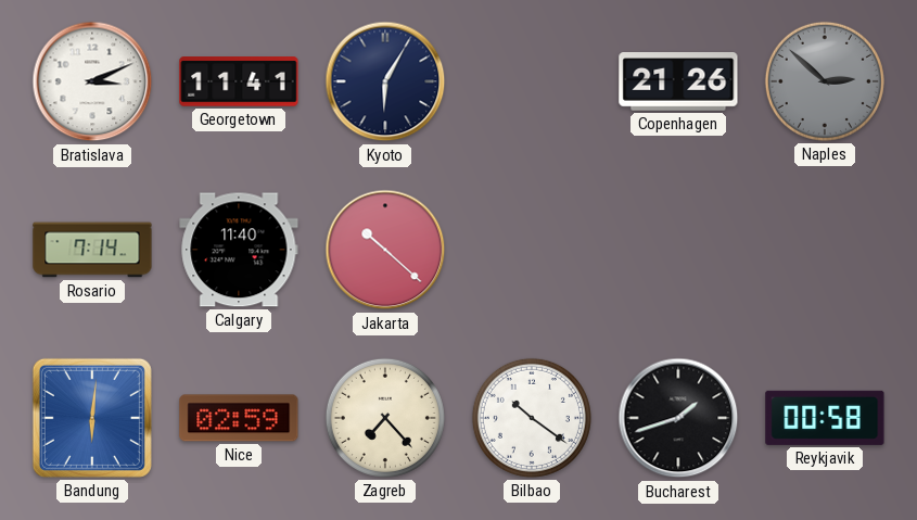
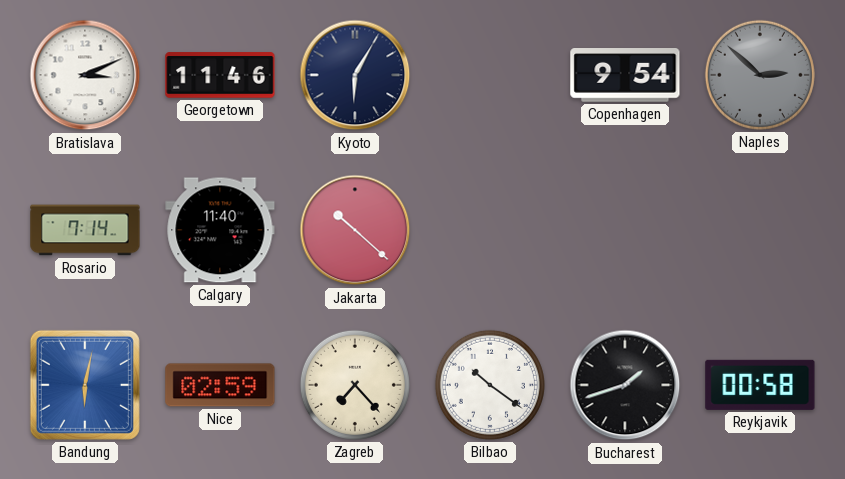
Georgetown: 11:41 -> 11:46 (220, 75)
Copenhagen: 21:26 -> 9:54 (625, 75)
Bandung: 6:01 -> 6:02 (85, 385)
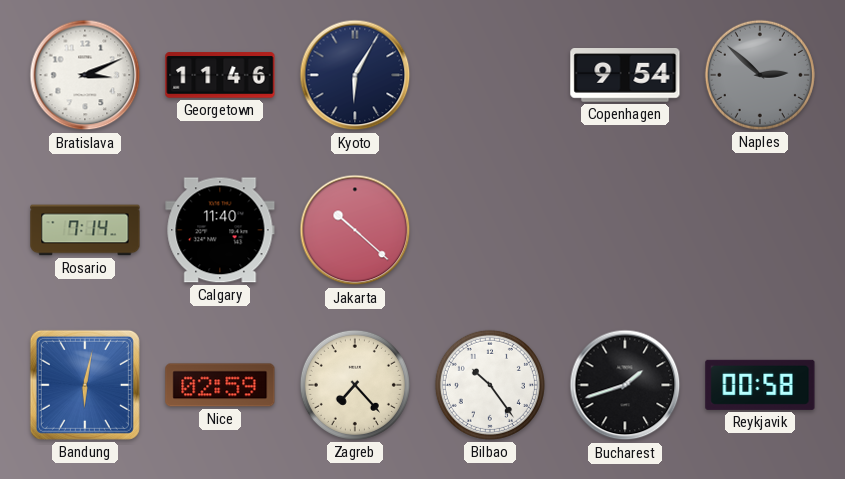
Bilbao: 10:21 -> 10:24 (490, 385)
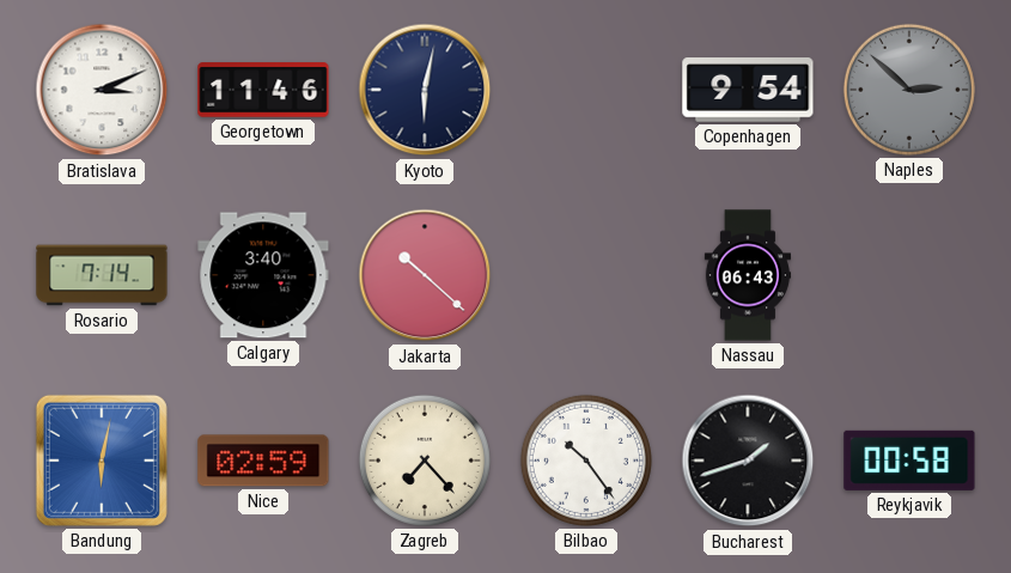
Kyoto: 6:05 -> 6:02 (425, 90)
Calgary: 11:40 -> 3:40 (263, 275)
Nassau: none -> 06:43 (747, 275)
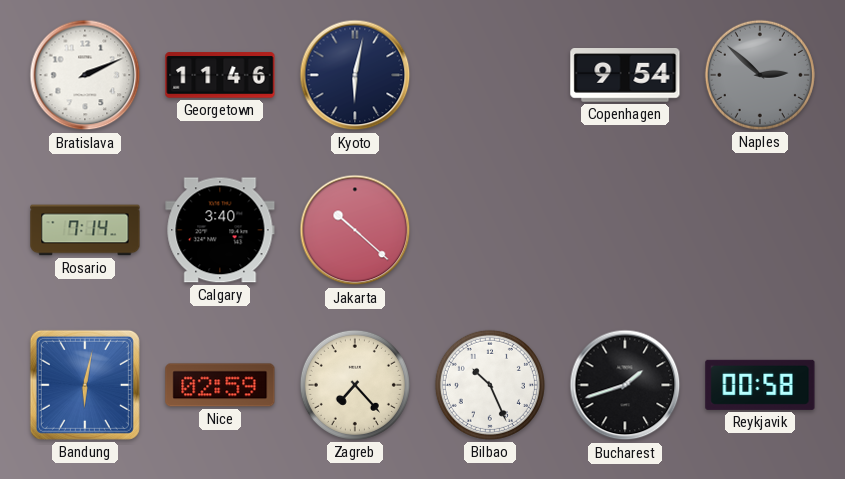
Bratislava: 3:11 -> 2:11 (85, 75)
Nassau: 06:43 -> none (747, 275)
Bilbao: 10:24 -> 10:26 (490, 385)
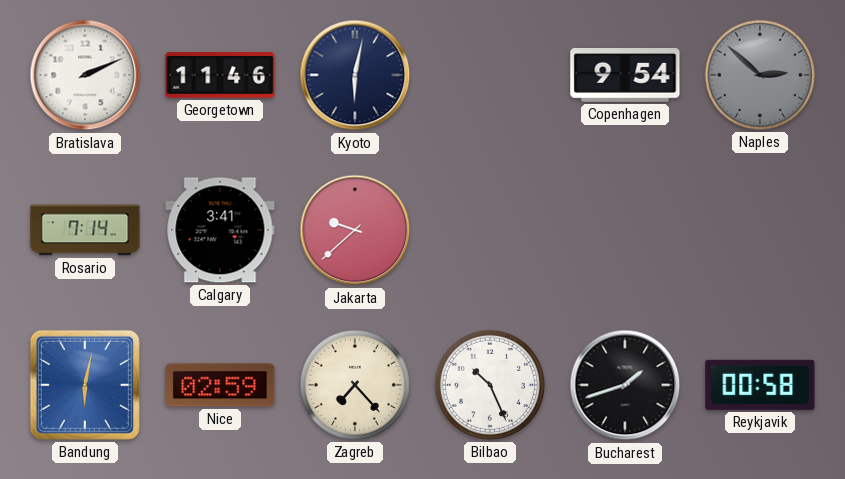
Calgary: 3:40 -> 3:41 (220, 230)
Jakarta: 10:22 -> 9:38 (355, 230)
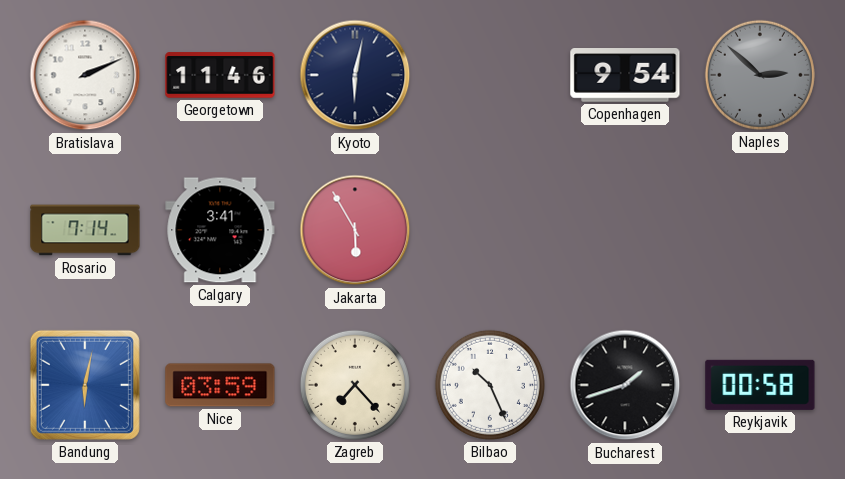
Jakarta: 9:38 -> 5:55 (355, 230)
Nice: 02:59 -> 03:59 (220, 385)
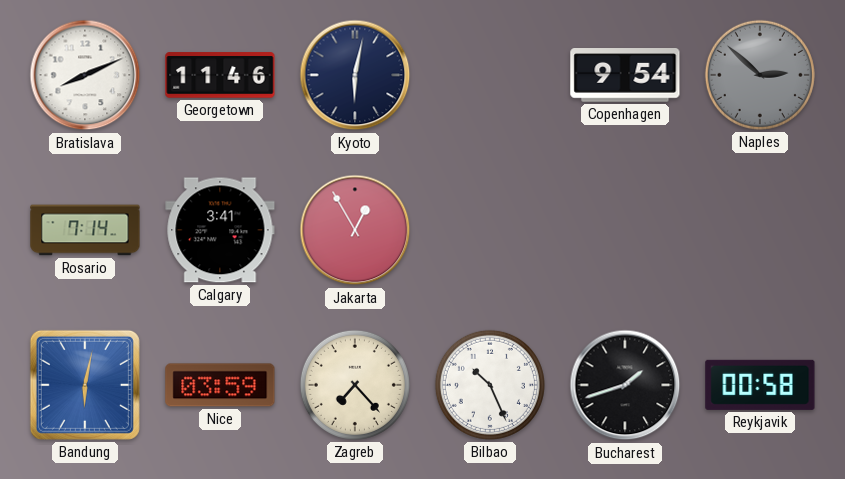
Bratislava: 2:11 -> 8:11 (85, 75)
Jakarta: 5:55 -> 12:55 (355, 230)
